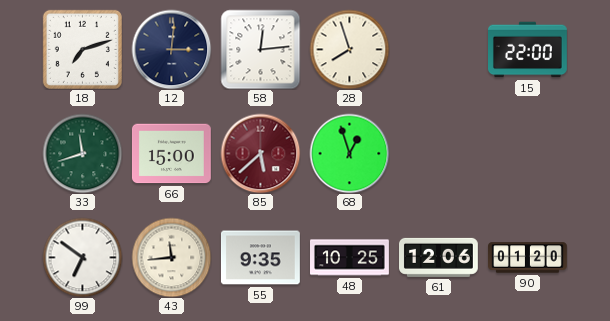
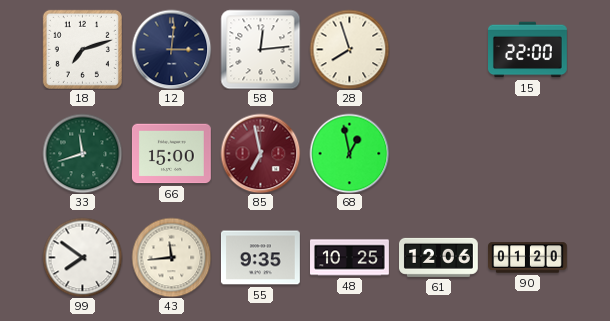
85: 5:38 -> 6:58 (260, 153)
68: 12:57 -> 12:58 (349, 153)
99: 6:51 -> 7:51 (82, 257)
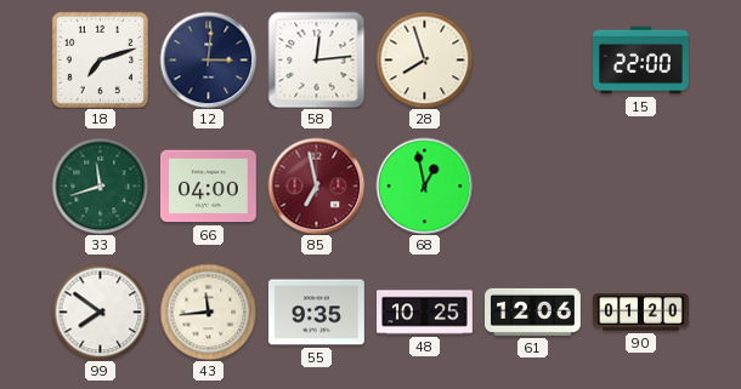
66: 15:00 -> 04:00 (208, 187)
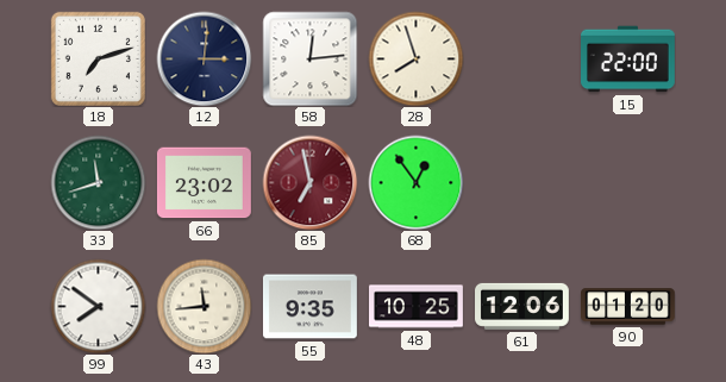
66: 04:00 -> 23:02 (204, 183)
68: 12:58 -> 12:54 (415, 182)
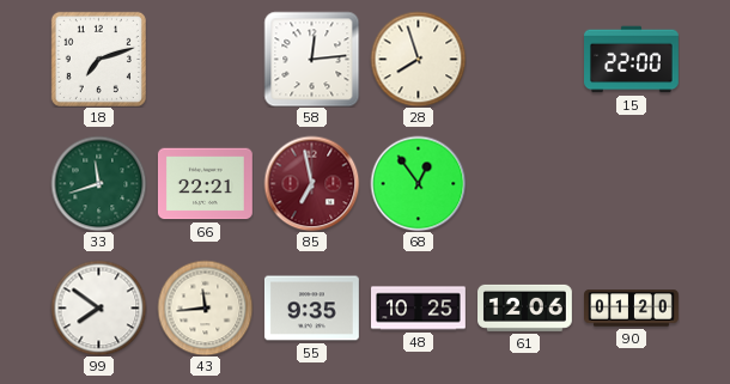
12: 3:01 -> none (204, 58)
66: 23:02 -> 22:21 (205, 184)
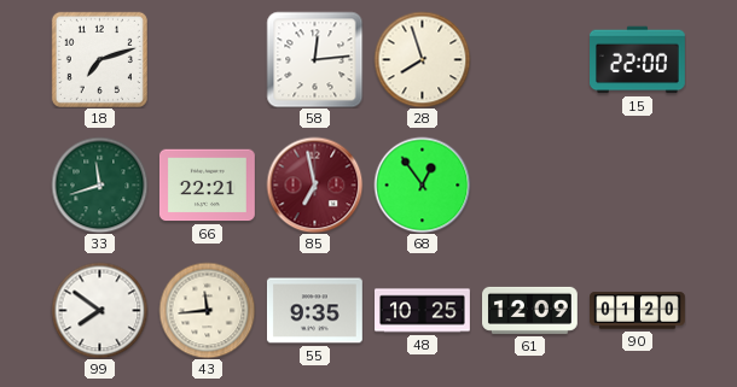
61: 12:06 -> 12:09 (530, 310)
